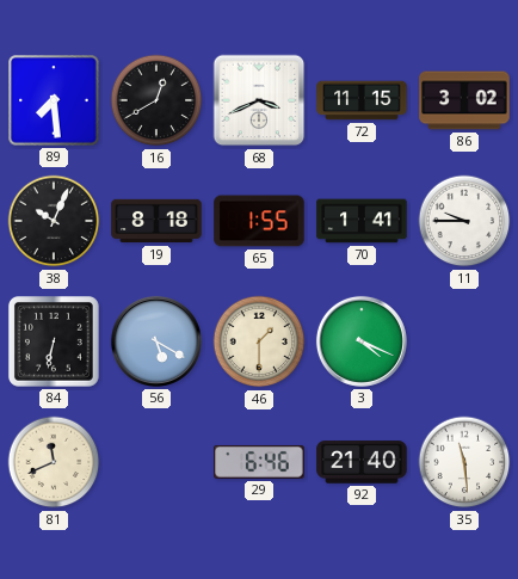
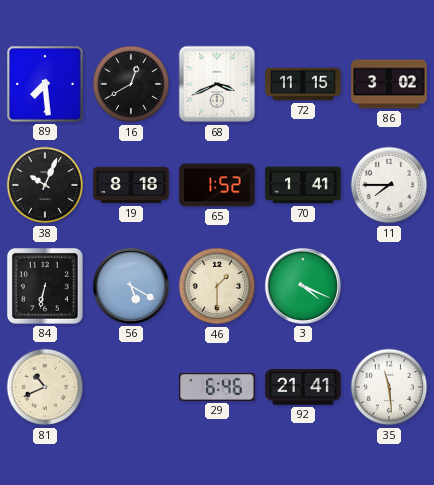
65: 1:55 -> 1:52 (217, 185)
11: 9:45 -> 7:45 (389, 185)
81: 11:41 -> 10:41 (45, 387)
92: 21:40 -> 21:41 (303, 387)
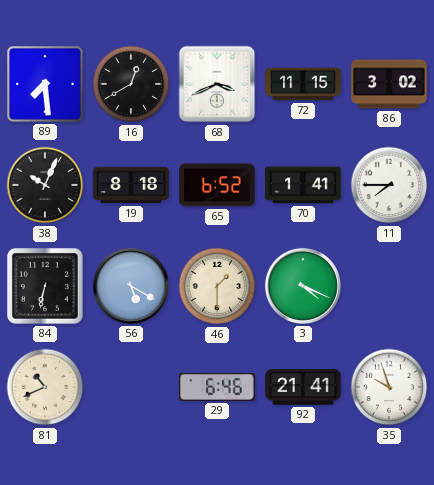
65: 1:52 -> 6:52 (217, 185)
35: 11:29 -> 9:57 (389, 387)
